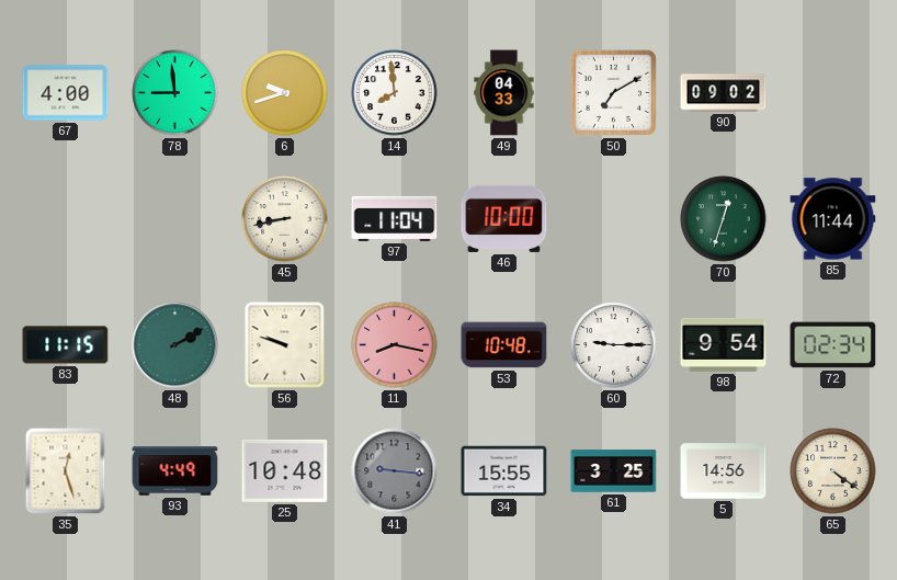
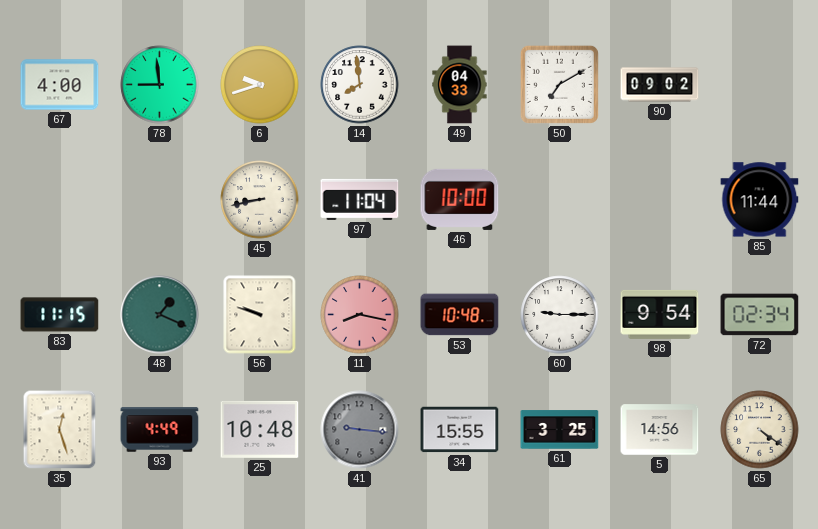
70: 12:33 -> none (724, 219)
48: 2:10 -> 1:19 (160, 315)
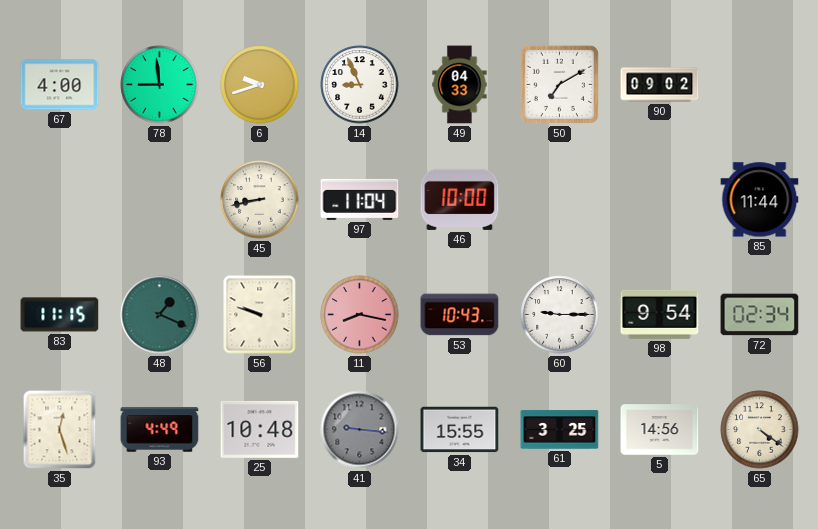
14: 7:59 -> 8:56 (360, 85)
53: 10:48 -> 10:43 (460, 315)
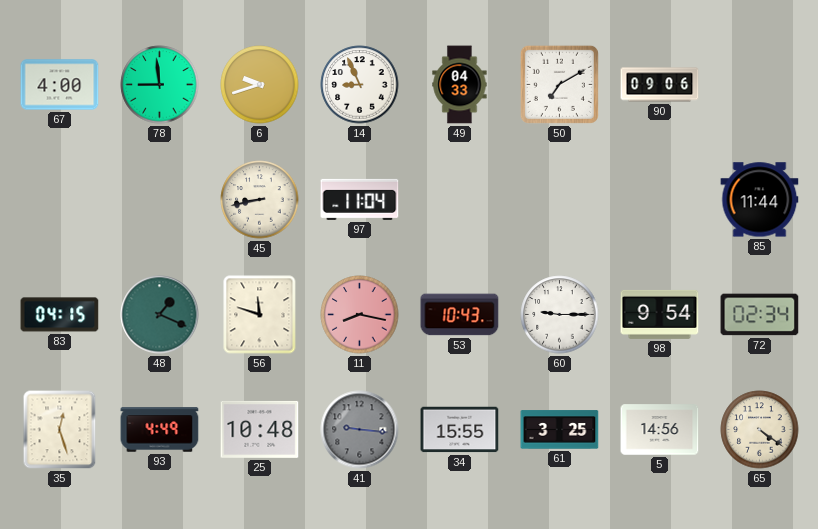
90: 09:02 -> 09:06 (660, 85)
46: 10:00 -> none (460, 199)
83: 11:15 -> 04:15 (60, 315)
56: 9:48 -> 11:48 (260, 315)
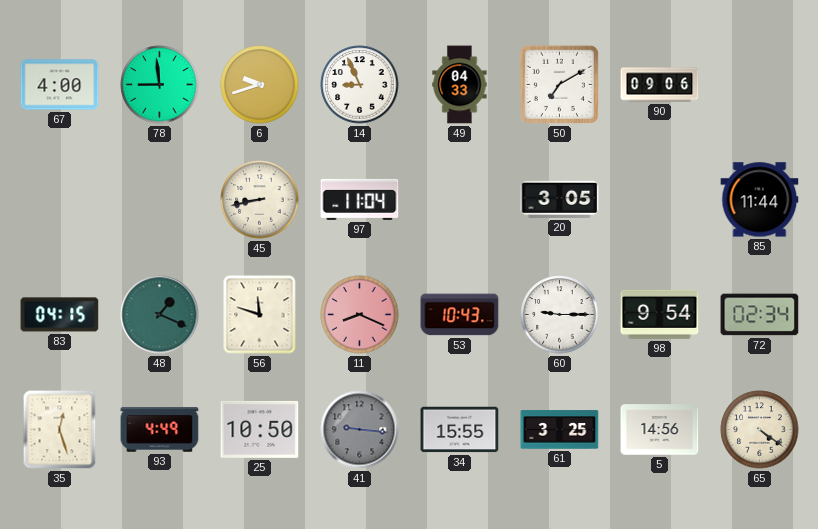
20: none -> 3:05 (560, 199)
11: 8:17 -> 8:19 (360, 315)
25: 10:48 -> 10:50 (260, 429)
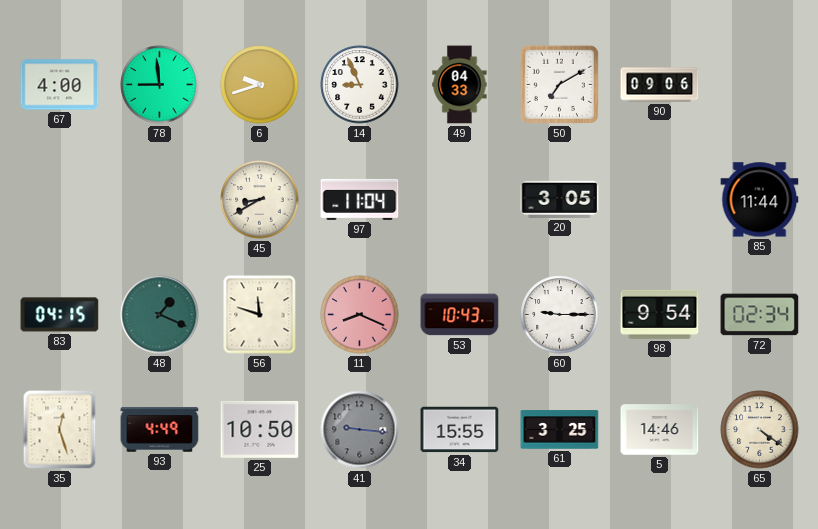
45: 8:43 -> 8:40 (260, 200)
5: 14:56 -> 14:46 (660, 430)
